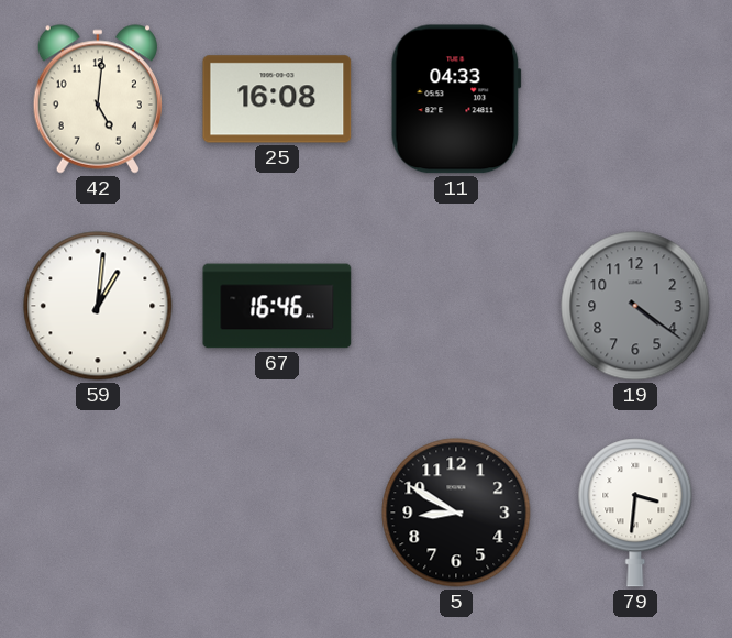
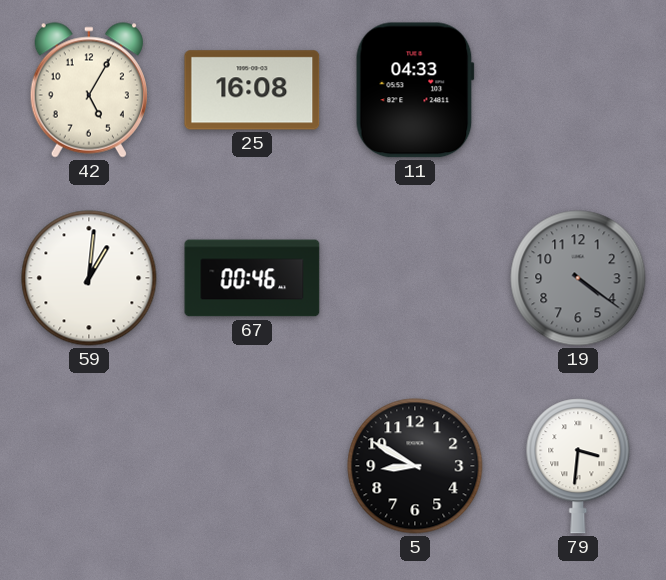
42: 5:01 -> 5:05 (89, 90)
67: 16:46 -> 00:46 (252, 278)
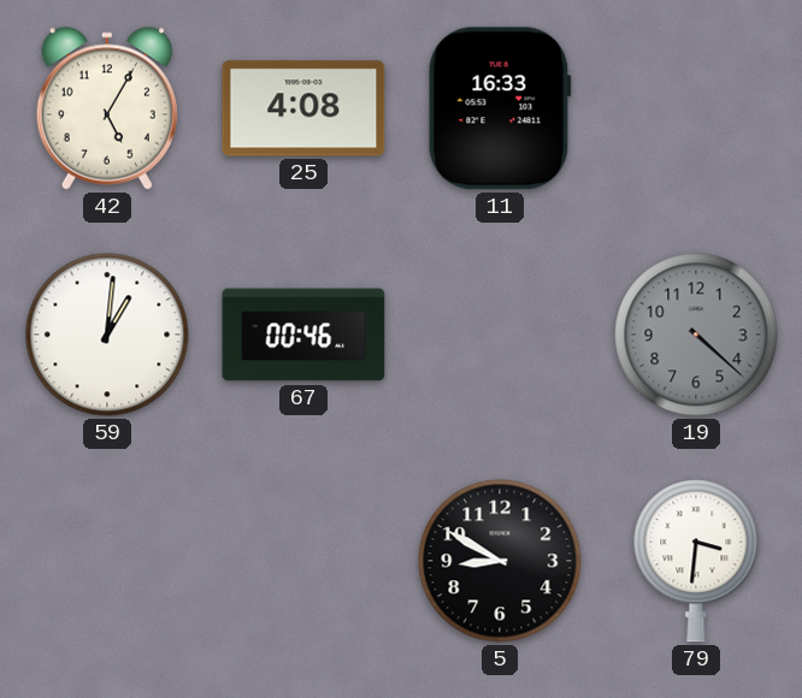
25: 16:08 -> 4:08 (303, 108)
11: 04:33 -> 16:33 (500, 108)
19: 4:21 -> 4:22 (696, 335)
